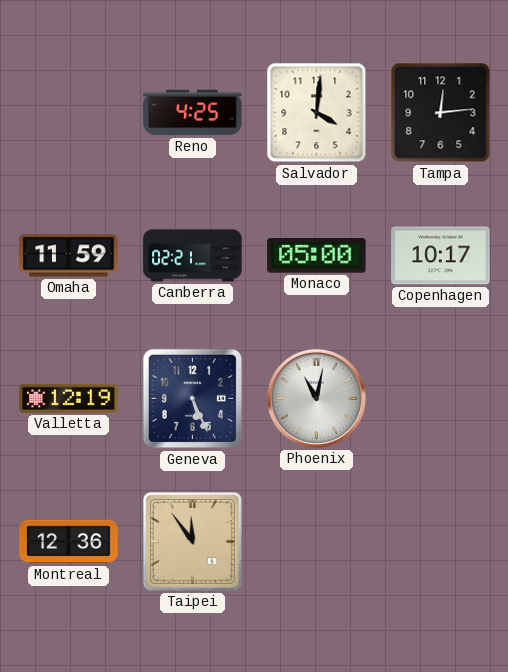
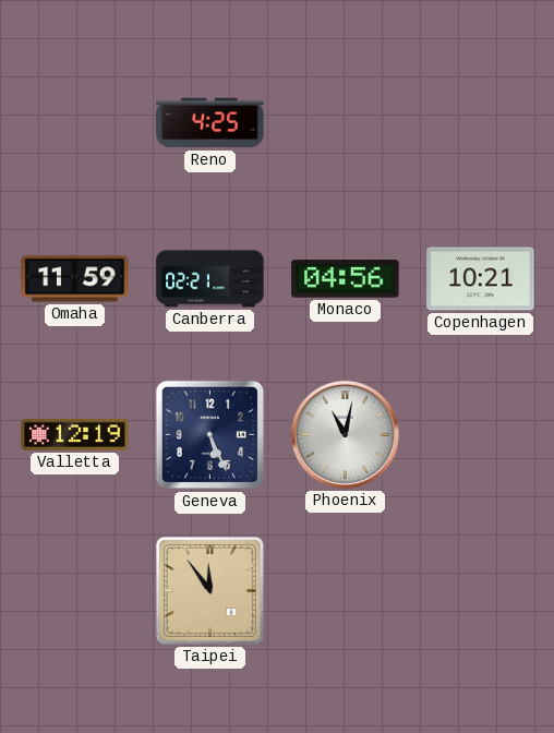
Salvador: 4:01 -> none (317, 113)
Tampa: 12:14 -> none (441, 113)
Monaco: 05:00 -> 04:56 (346, 279)
Copenhagen: 10:17 -> 10:21 (481, 279)
Montreal: 12:36 -> none (69, 542)
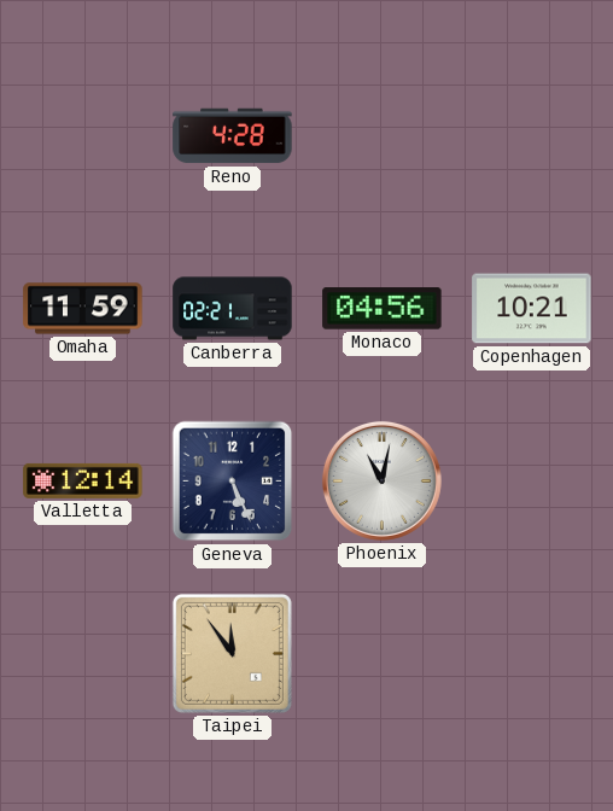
Reno: 4:25 -> 4:28 (233, 136)
Valletta: 12:19 -> 12:14 (83, 480)
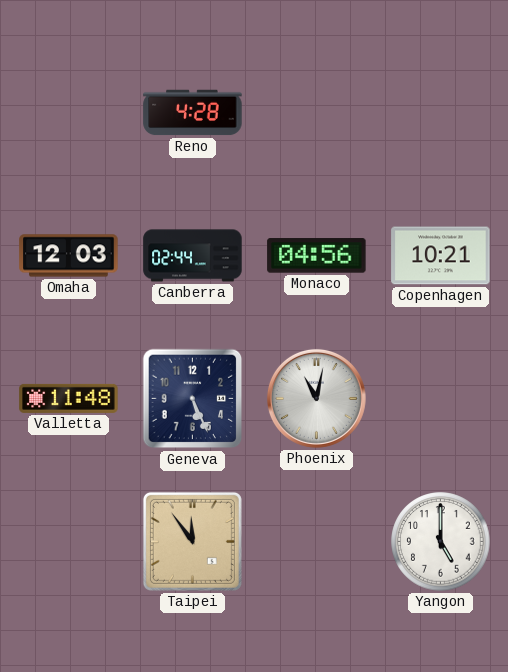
Omaha: 11:59 -> 12:03 (69, 256)
Canberra: 02:21 -> 02:44 (193, 256)
Valletta: 12:14 -> 11:48 (69, 398)
Yangon: none -> 5:00 (441, 542)
